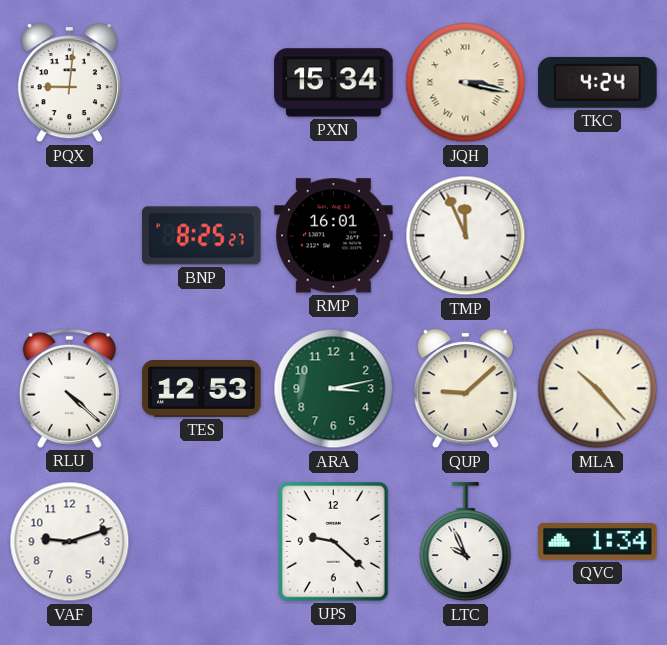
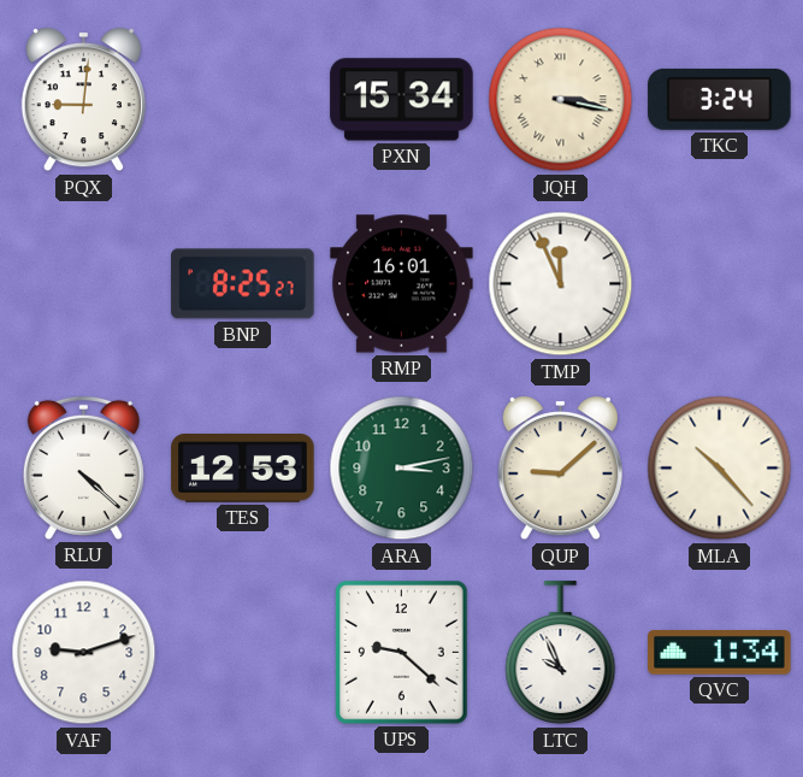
TKC: 4:24 -> 3:24 (720, 99)
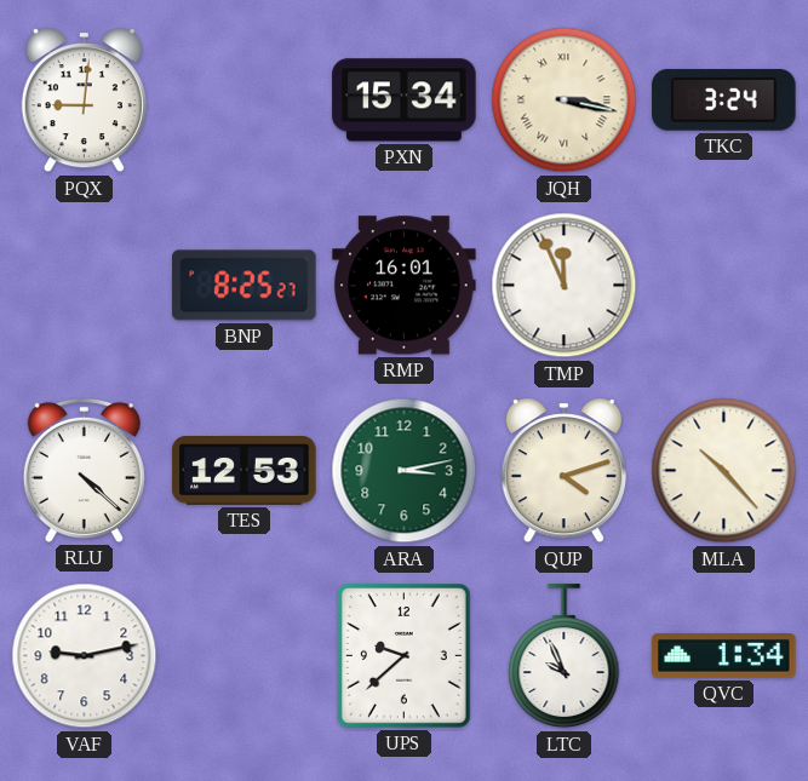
QUP: 9:08 -> 4:12 (563, 471)
VAF: 9:12 -> 9:13 (85, 656)
UPS: 9:22 -> 9:38 (405, 656)
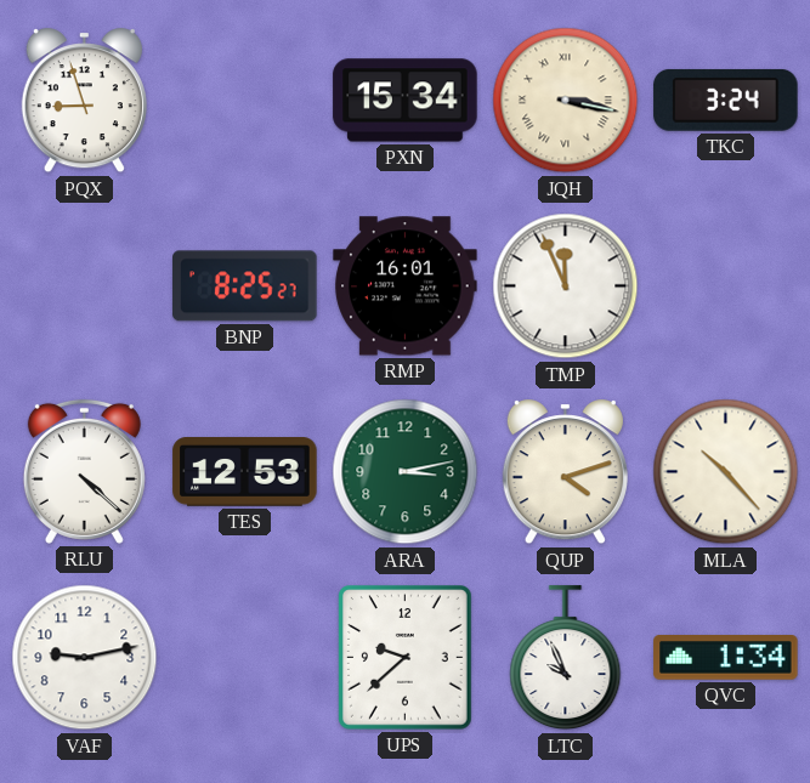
PQX: 9:01 -> 8:57 (84, 101)
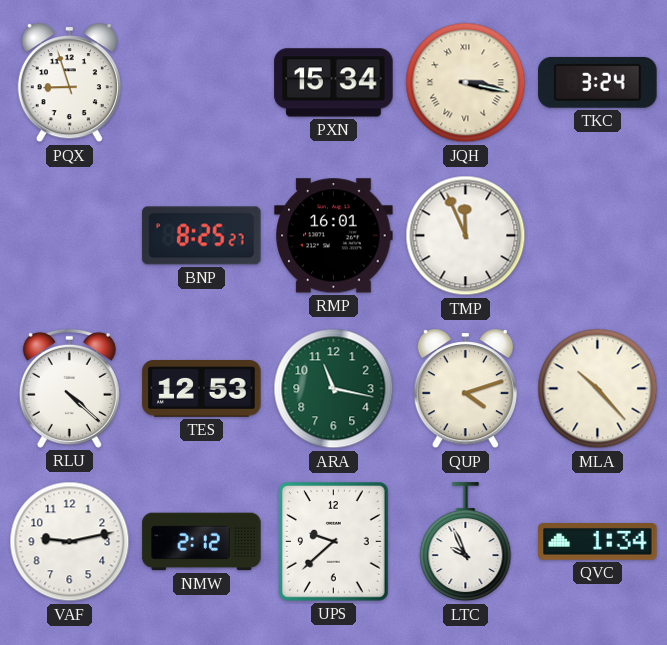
ARA: 3:13 -> 11:17 (334, 389)
NMW: none -> 2:12 (202, 542)
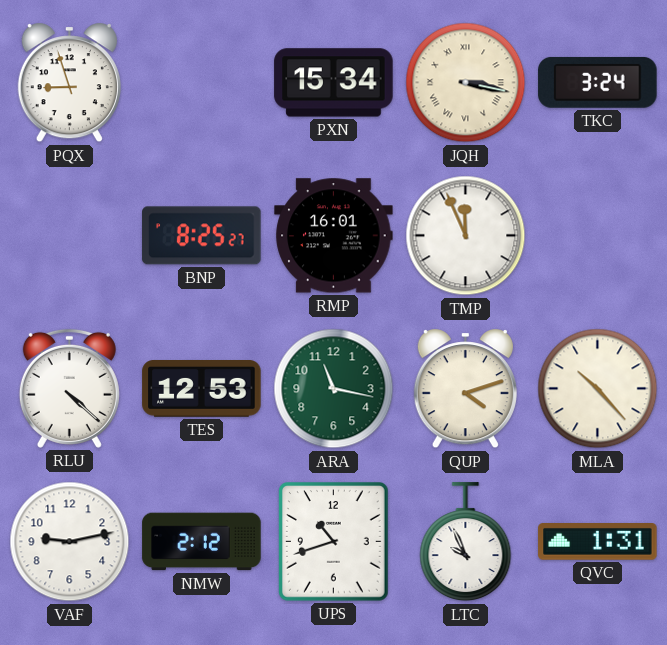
UPS: 9:38 -> 10:42 (334, 542)
QVC: 1:34 -> 1:31 (598, 542)
